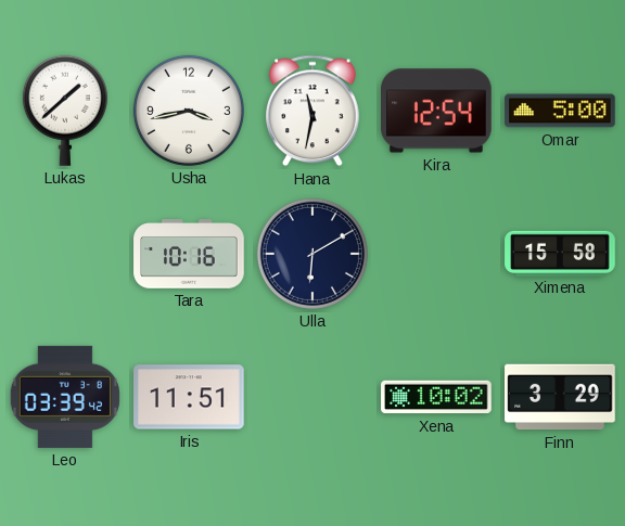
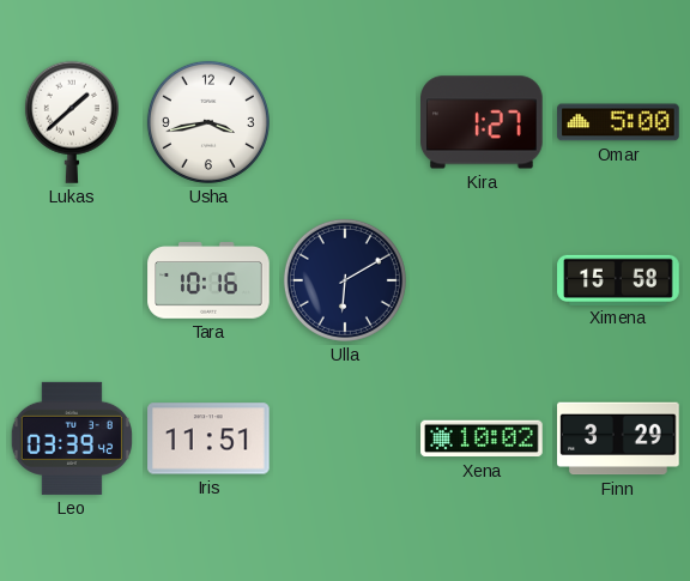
Hana: 11:32 -> none (312, 111)
Kira: 12:54 -> 1:27 (483, 122)
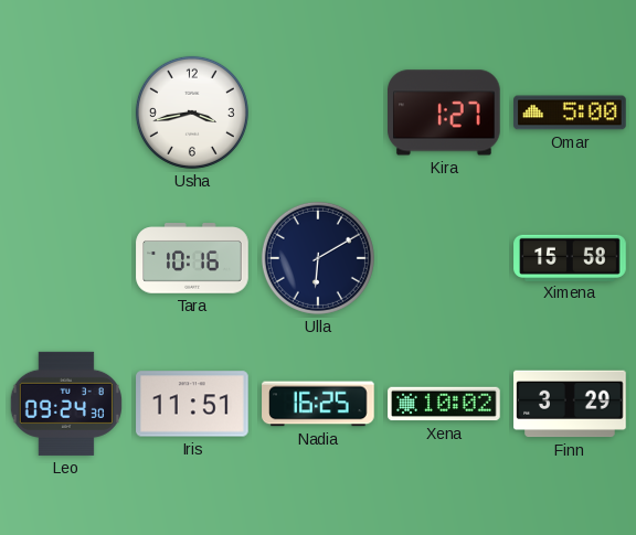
Lukas: 1:38 -> none (72, 122)
Leo: 03:39 -> 09:24 (66, 404)
Nadia: none -> 16:25 (318, 404)
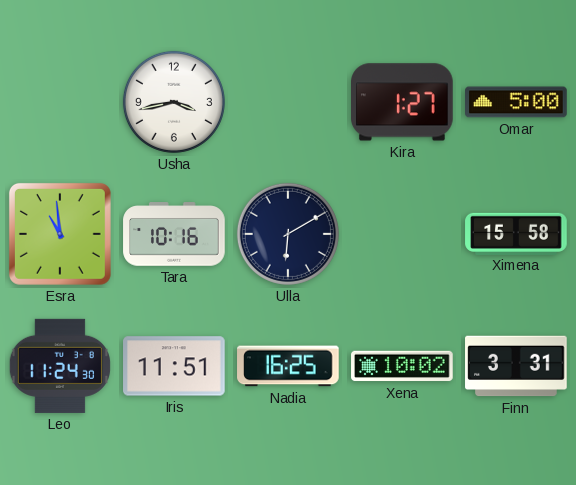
Esra: none -> 10:59 (60, 234)
Leo: 09:24 -> 11:24 (60, 366)
Finn: 3:29 -> 3:31 (516, 366)
